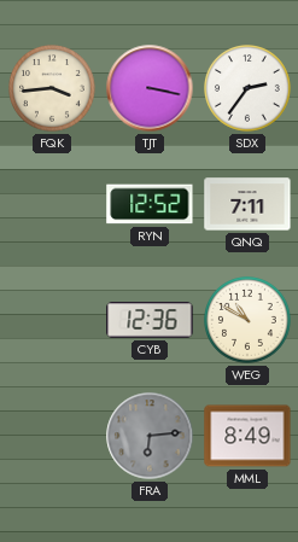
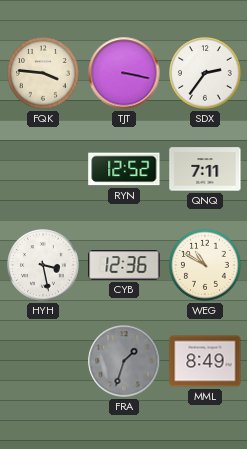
FQK: 3:44 -> 3:46 (44, 74)
HYH: none -> 3:28 (44, 266)
FRA: 6:14 -> 1:33 (124, 361)
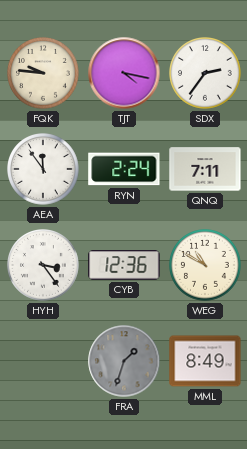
FQK: 3:46 -> 9:46 (44, 74)
TJT: 3:17 -> 4:17 (124, 73)
AEA: none -> 11:54 (44, 170)
RYN: 12:52 -> 2:24 (124, 169)
HYH: 3:28 -> 3:24 (44, 266)
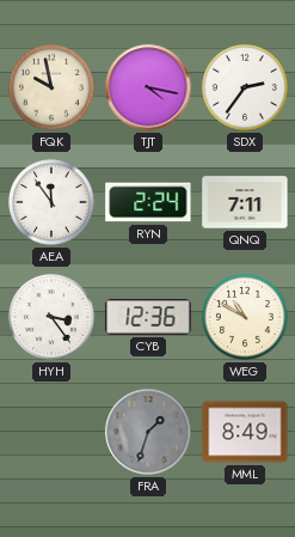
FQK: 9:46 -> 9:58 (53, 89)
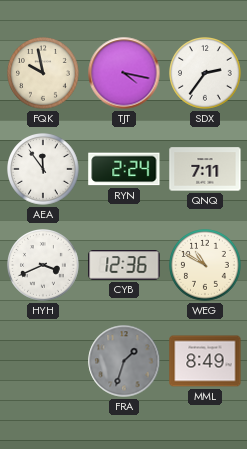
HYH: 3:24 -> 3:41 (44, 266)
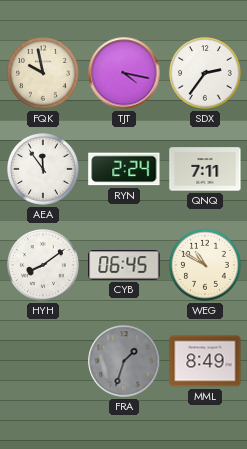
HYH: 3:41 -> 8:09 (44, 266)
CYB: 12:36 -> 06:45 (124, 265)
